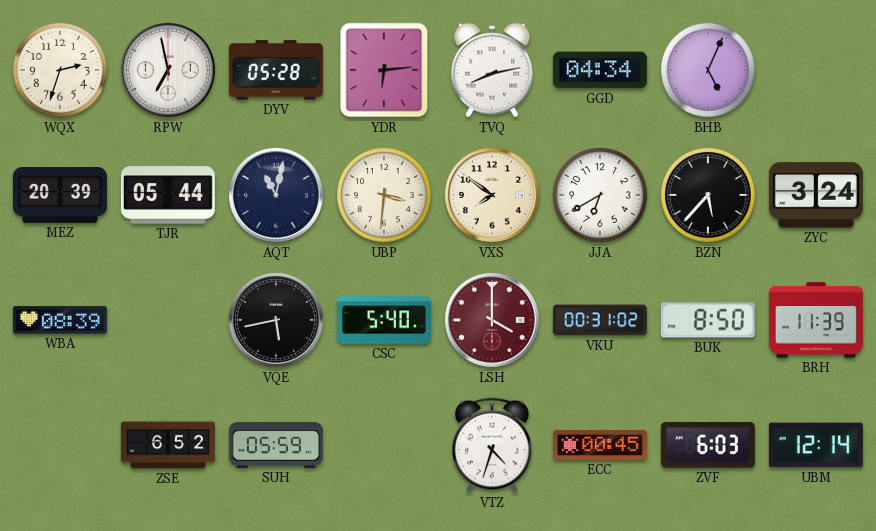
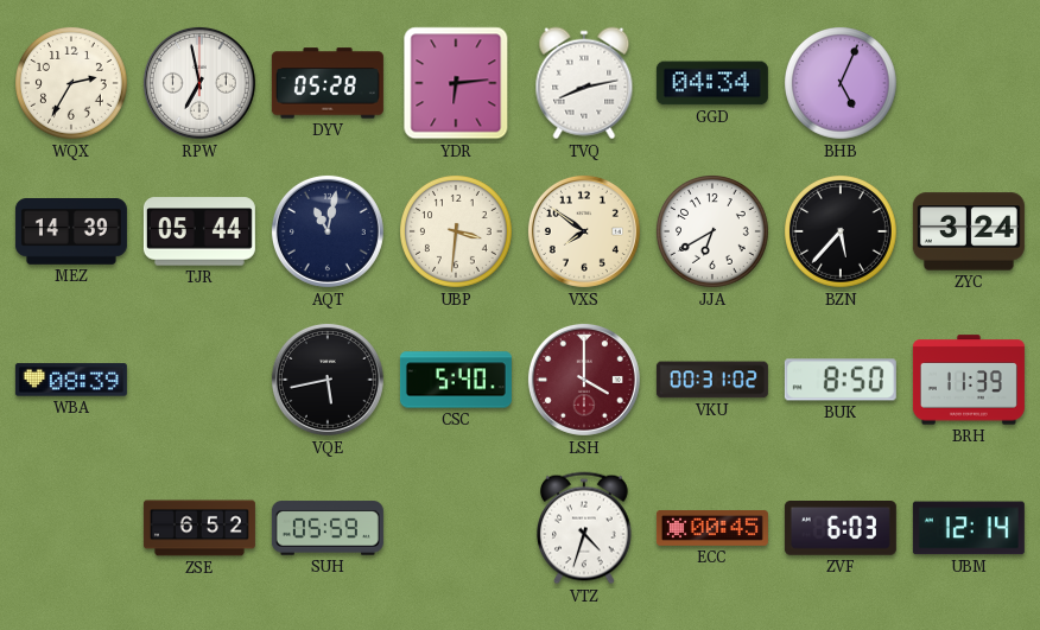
WQX: 2:33 -> 2:35 (72, 84)
MEZ: 20:39 -> 14:39 (71, 233)
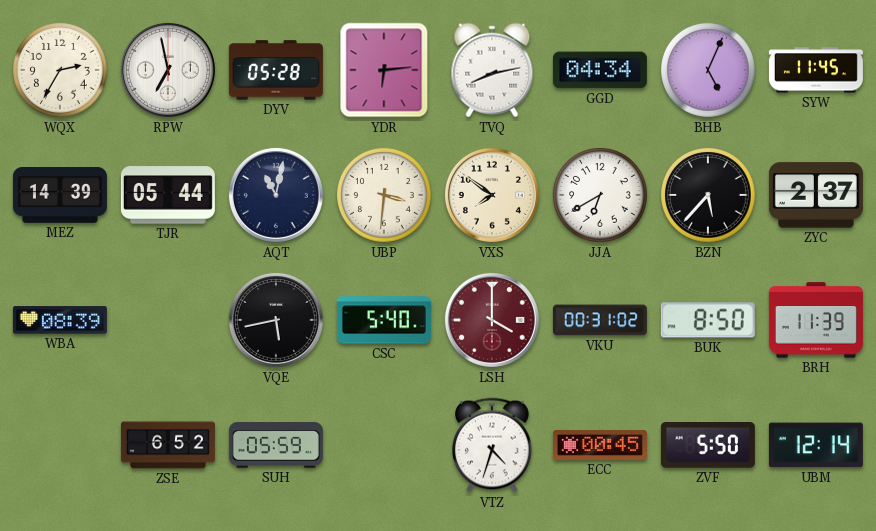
SYW: none -> 11:45 (816, 70)
ZYC: 3:24 -> 2:37 (816, 195)
ZVF: 6:03 -> 5:50 (708, 446)
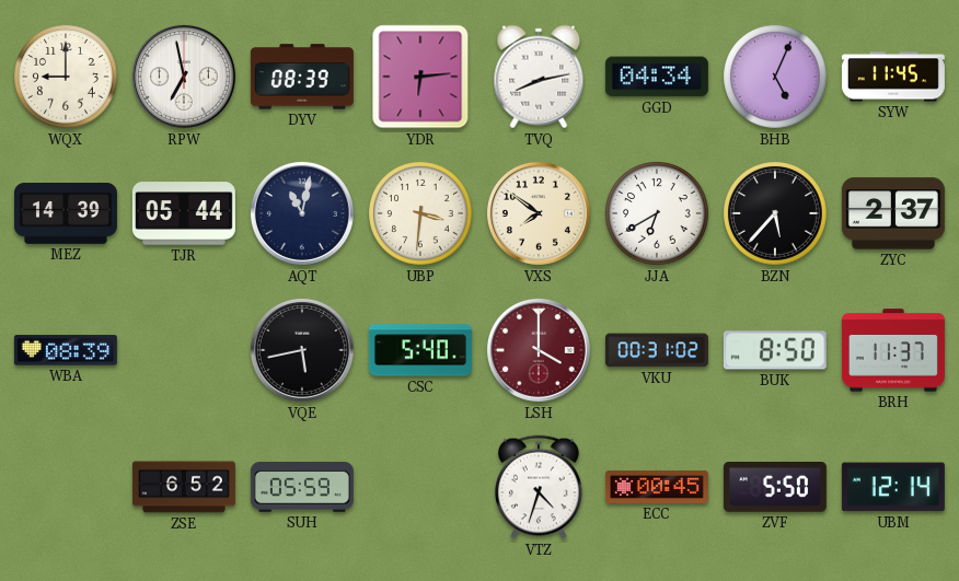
WQX: 2:35 -> 9:00 (67, 78)
DYV: 05:28 -> 08:39 (302, 77)
BRH: 11:39 -> 11:37 (893, 350)
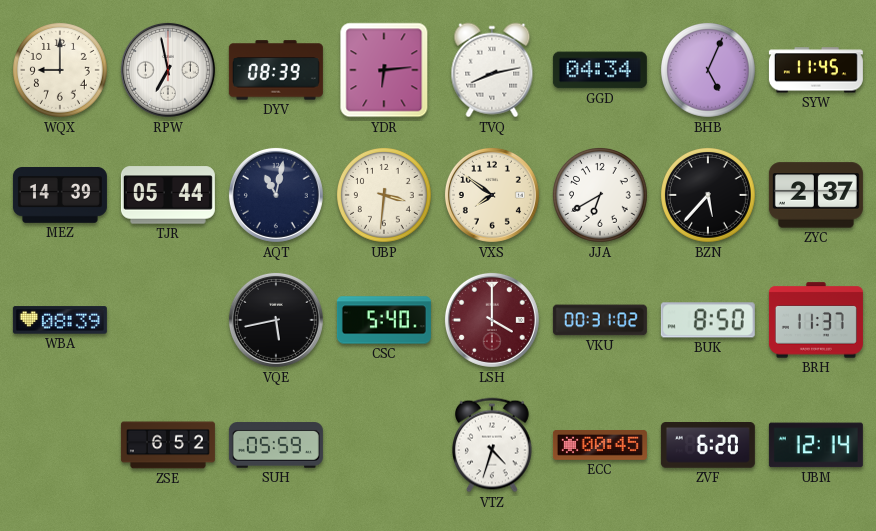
ZVF: 5:50 -> 6:20 (708, 446)
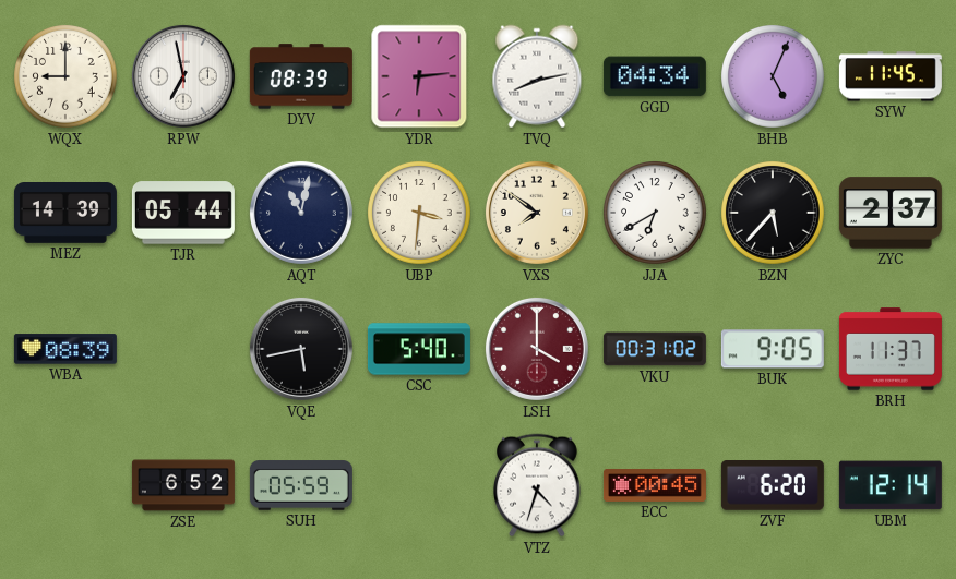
BUK: 8:50 -> 9:05 (773, 349)
